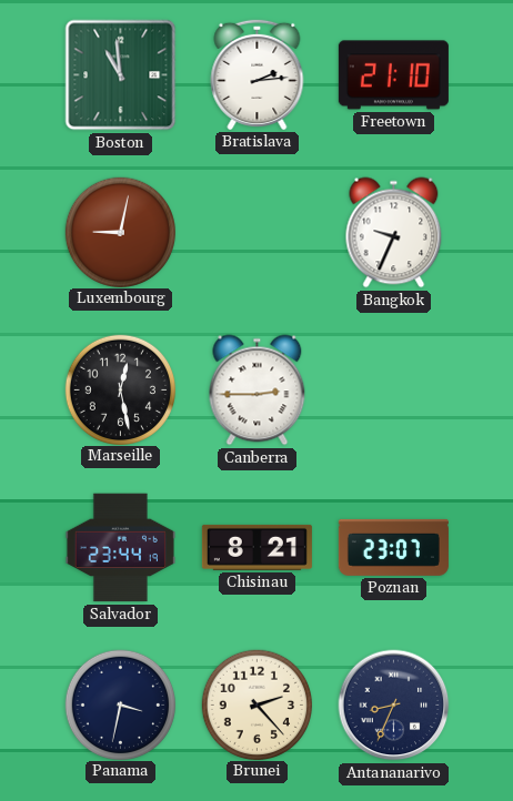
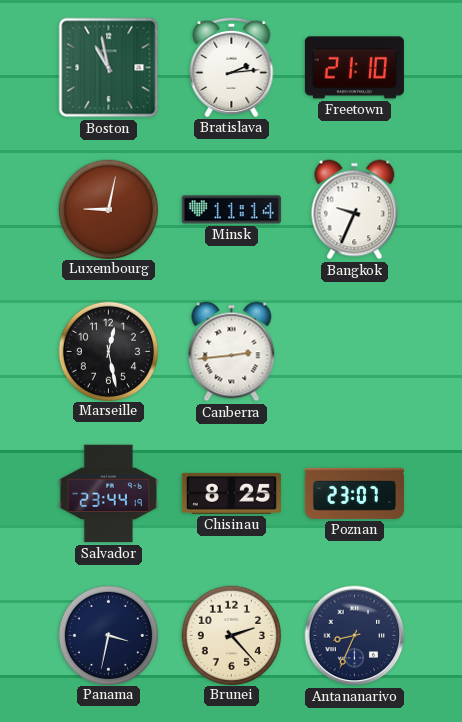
Boston: 10:59 -> 10:58 (109, 68)
Minsk: none -> 11:14 (231, 210)
Canberra: 2:45 -> 2:44 (232, 352)
Chisinau: 8:21 -> 8:25 (231, 493)
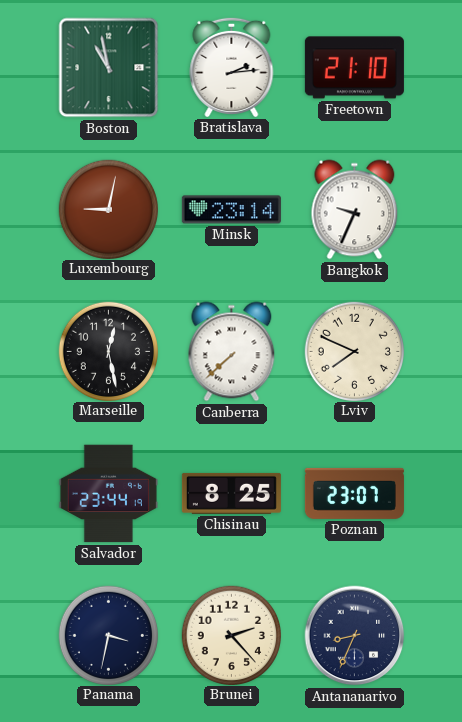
Minsk: 11:14 -> 23:14 (231, 210)
Canberra: 2:44 -> 7:38 (232, 352)
Lviv: none -> 7:49 (354, 351)
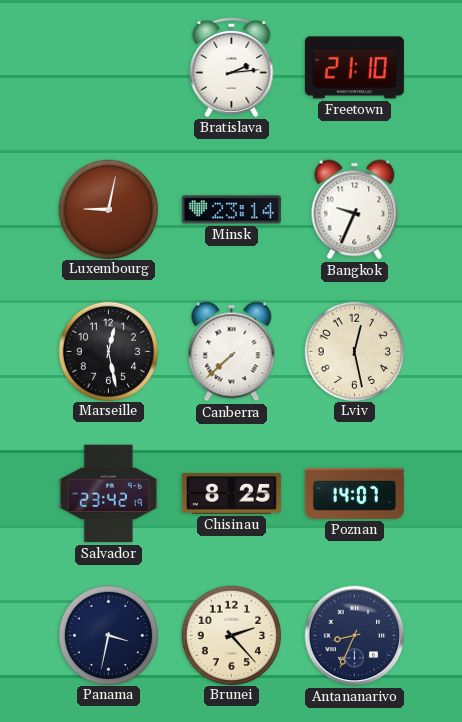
Boston: 10:58 -> none (109, 68)
Lviv: 7:49 -> 12:28 (354, 351)
Salvador: 23:44 -> 23:42 (108, 494)
Poznan: 23:07 -> 14:07 (354, 493)
